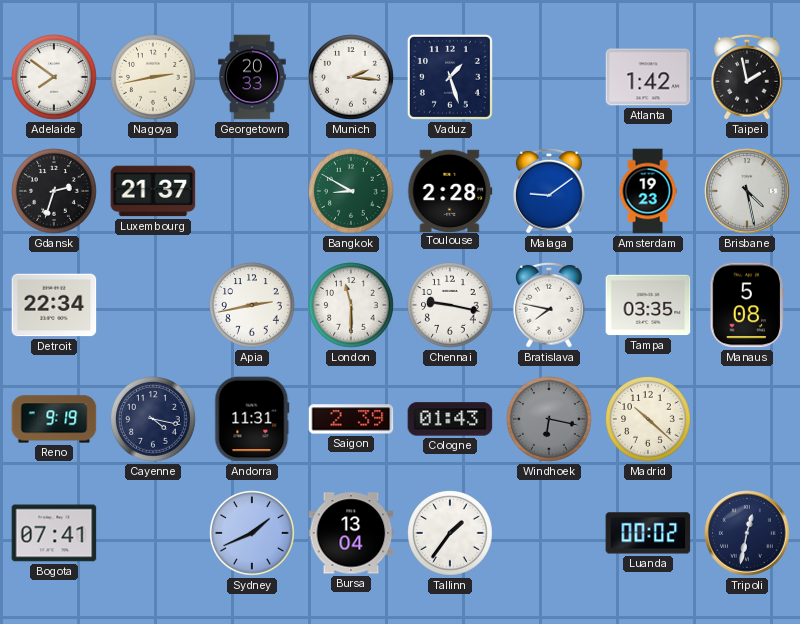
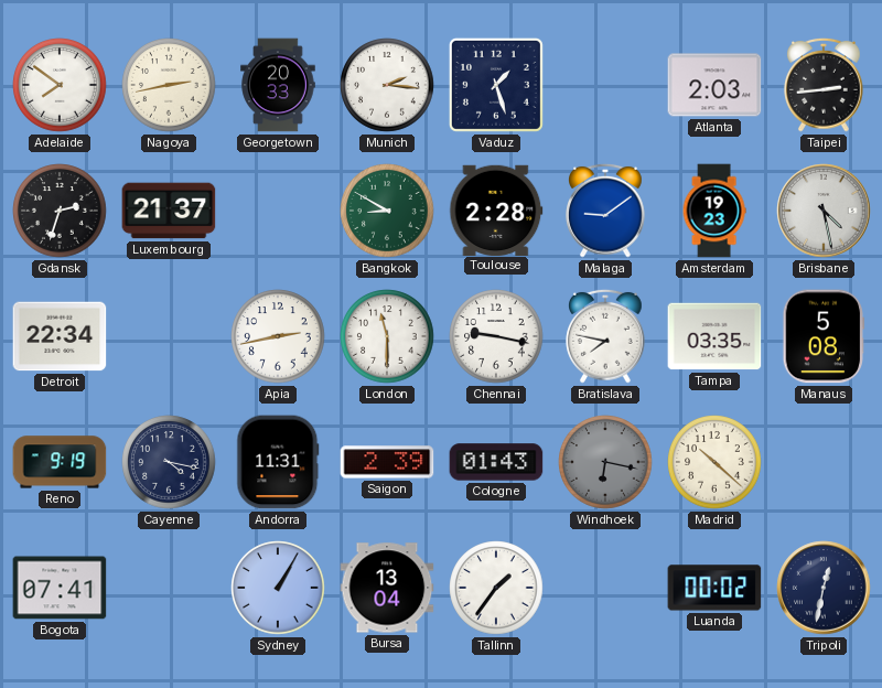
Atlanta: 1:42 -> 2:03 (714, 85)
Taipei: 1:58 -> 2:44 (824, 85)
Sydney: 1:41 -> 1:05 (278, 588)
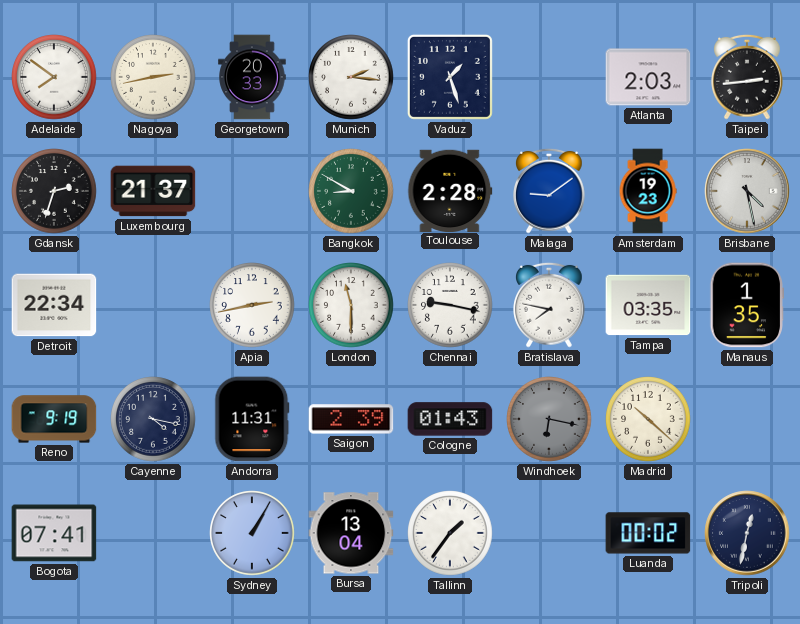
Manaus: 5:08 -> 1:35 (746, 305)
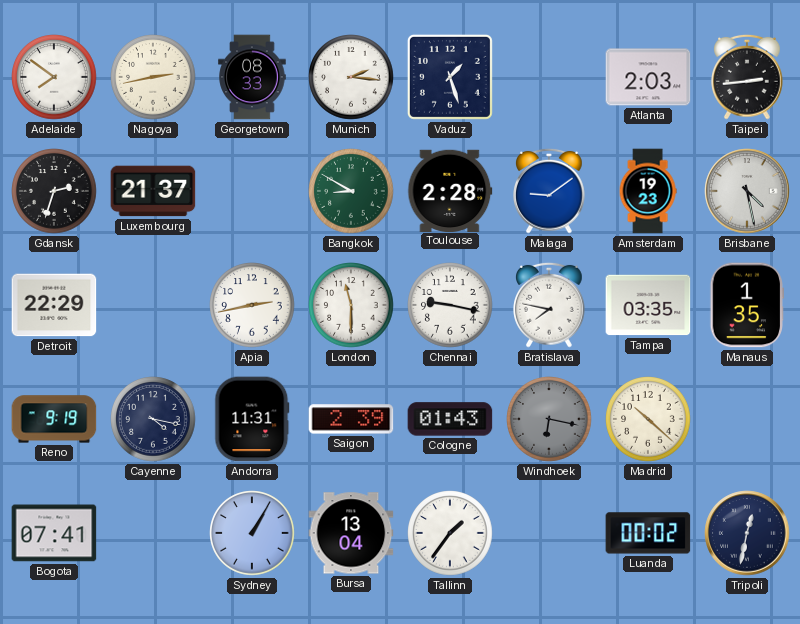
Georgetown: 20:33 -> 08:33 (252, 77)
Detroit: 22:34 -> 22:29 (54, 305)
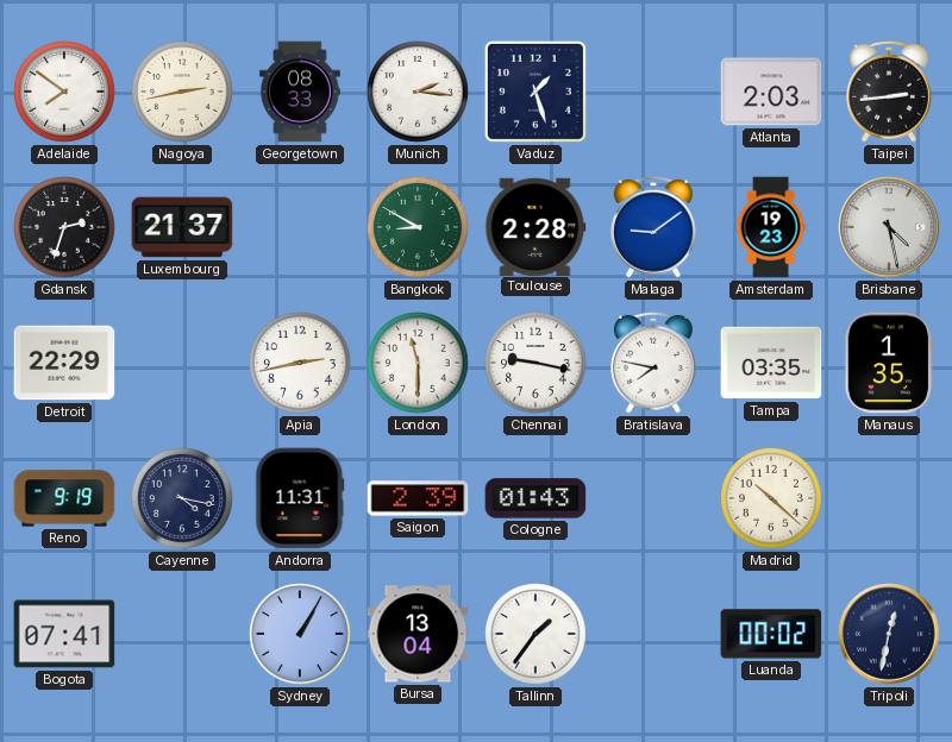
Windhoek: 6:17 -> none (549, 419)
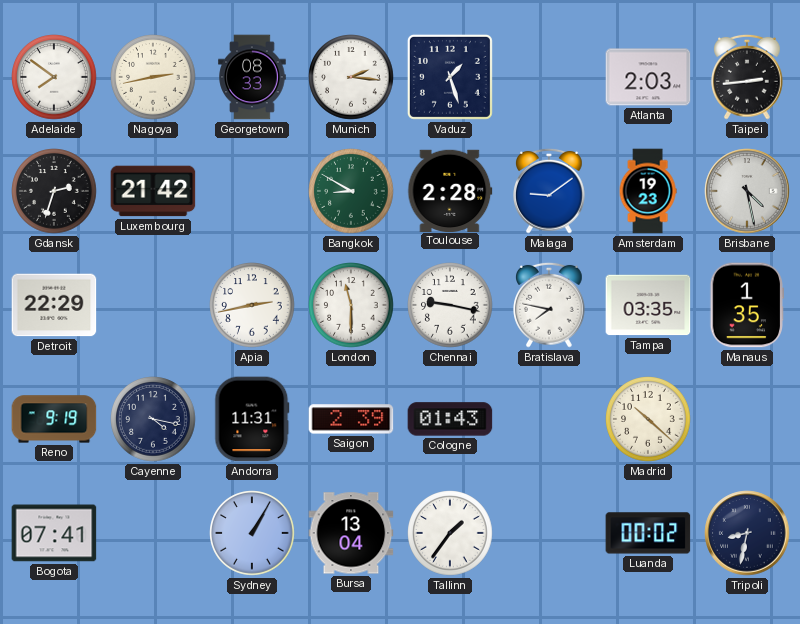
Luxembourg: 21:37 -> 21:42 (153, 191)
Tripoli: 12:32 -> 8:32 (747, 533)
